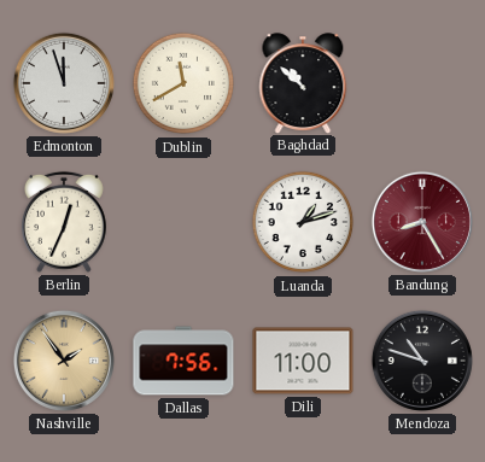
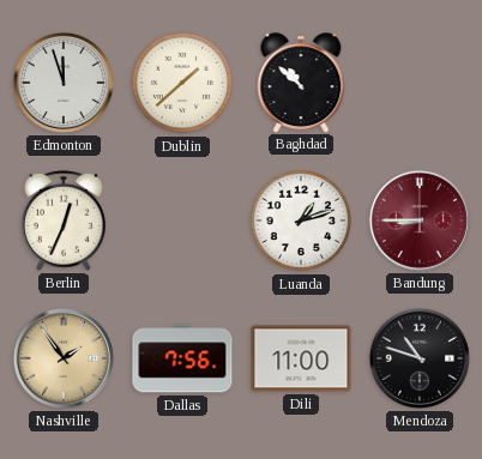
Dublin: 11:40 -> 1:38 (182, 83)
Bandung: 8:25 -> 8:45 (420, 221)
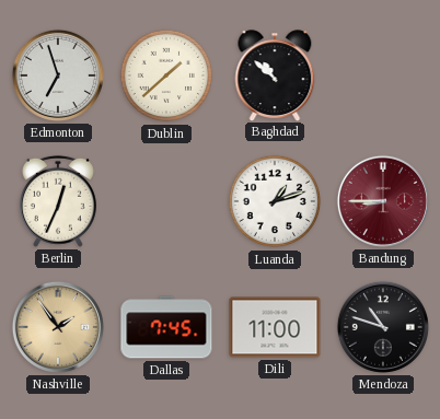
Edmonton: 11:57 -> 6:57 (58, 75)
Dallas: 7:56 -> 7:45 (166, 327)
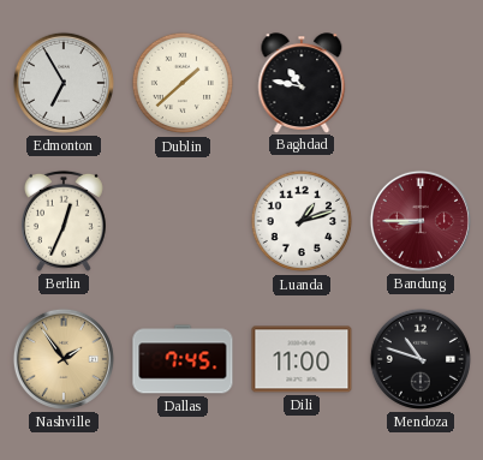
Edmonton: 6:57 -> 6:55 (64, 83)
Baghdad: 10:52 -> 10:47 (302, 83)
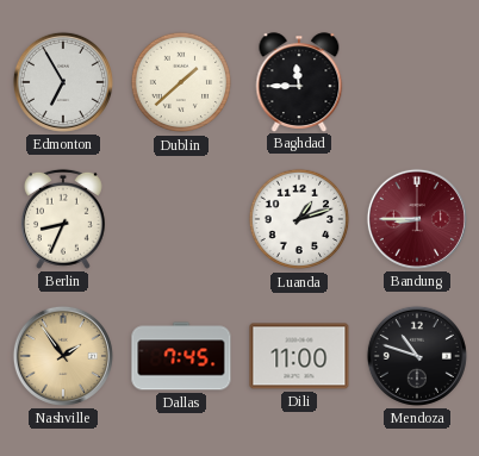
Baghdad: 10:47 -> 11:45 (299, 82)
Berlin: 12:34 -> 8:34 (63, 219)
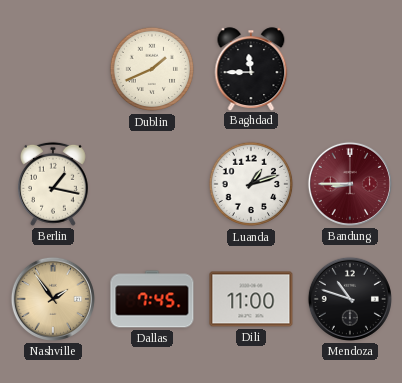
Edmonton: 6:55 -> none (63, 82)
Dublin: 1:38 -> 1:41 (152, 69)
Berlin: 8:34 -> 1:17 (53, 184)
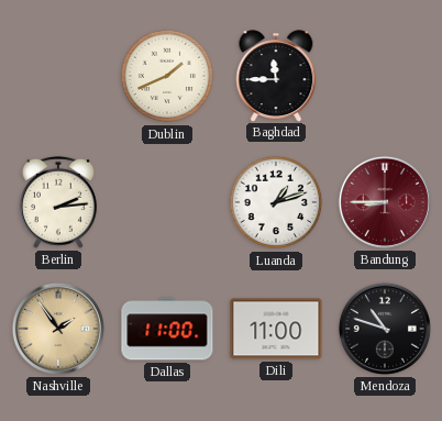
Berlin: 1:17 -> 2:14 (58, 202)
Dallas: 7:45 -> 11:00 (167, 329)
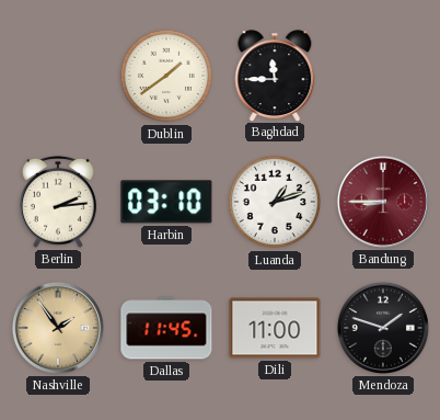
Dublin: 1:41 -> 1:39 (166, 76)
Harbin: none -> 03:10 (166, 202)
Dallas: 11:00 -> 11:45 (166, 328)
Mendoza: 10:48 -> 1:48 (383, 328)
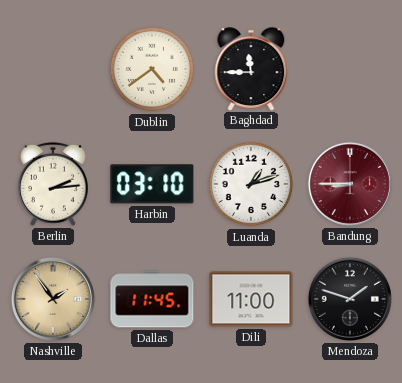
Dublin: 1:39 -> 4:39 (152, 69)
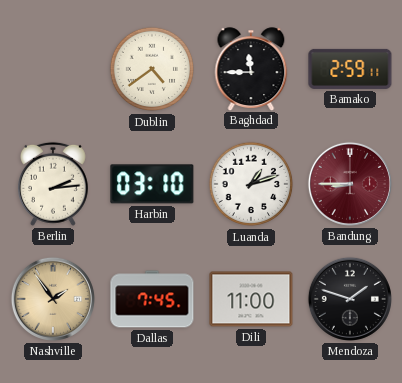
Bamako: none -> 2:59 (350, 69)
Dallas: 11:45 -> 7:45 (152, 299)
